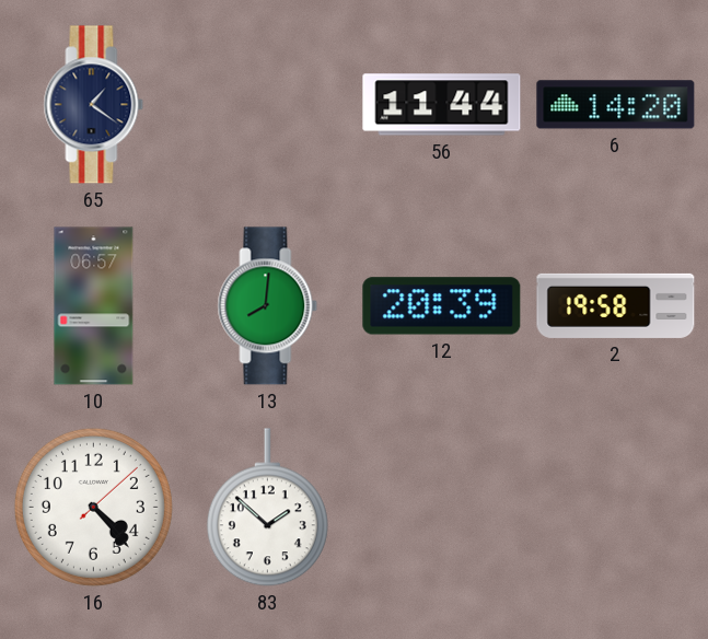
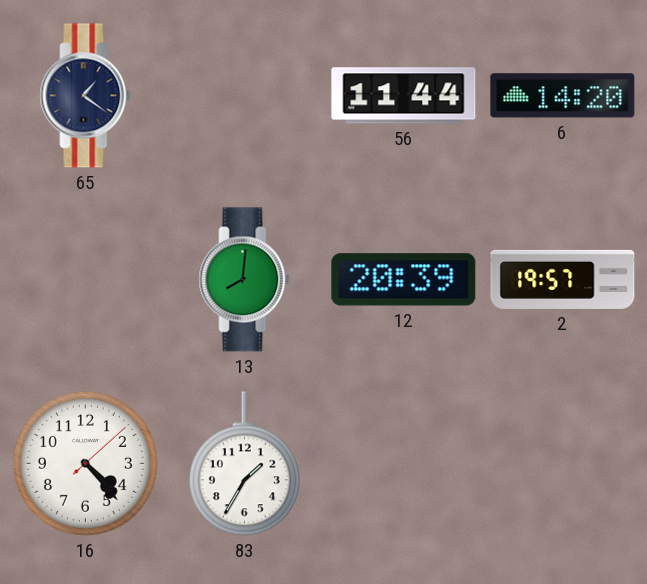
10: 06:57 -> none (94, 306)
2: 19:58 -> 19:57 (563, 279)
83: 1:52 -> 1:35 (244, 464)
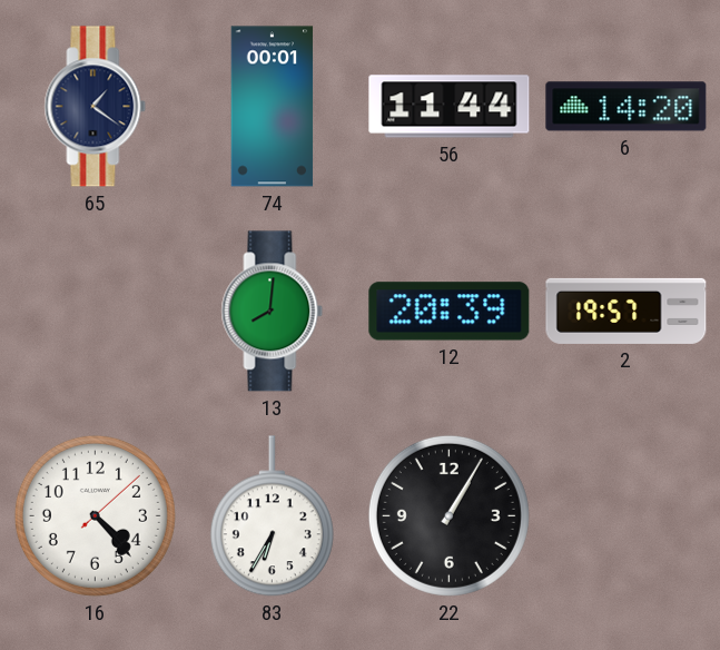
74: none -> 00:01 (273, 107)
83: 1:35 -> 6:35 (272, 516)
22: none -> 1:05 (448, 515)
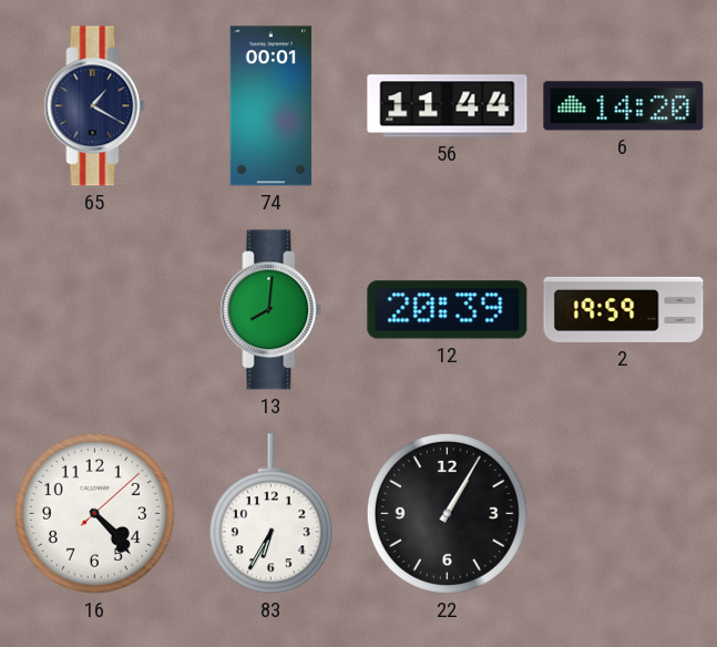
65: 1:21 -> 1:20 (95, 106)
2: 19:57 -> 19:59 (624, 309)
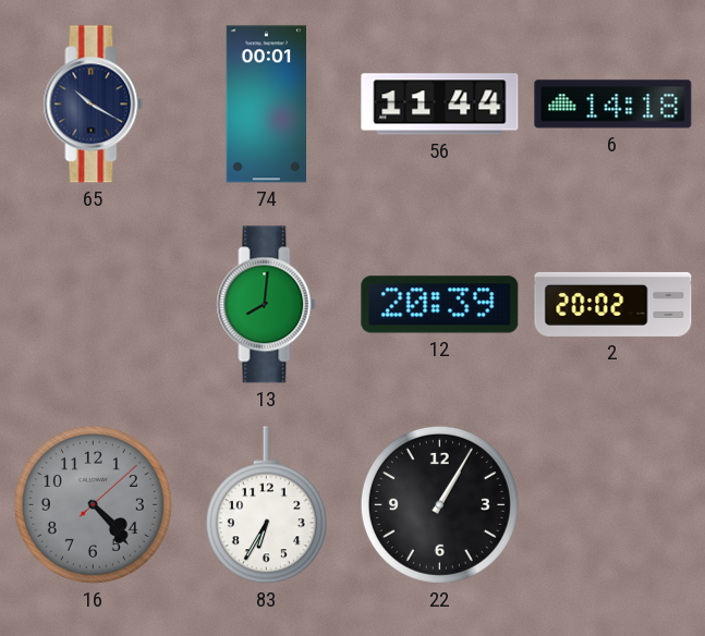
65: 1:20 -> 10:20 (94, 105)
6: 14:20 -> 14:18 (613, 105)
2: 19:59 -> 20:02 (613, 304)
16 dial: white -> grey (93, 504)
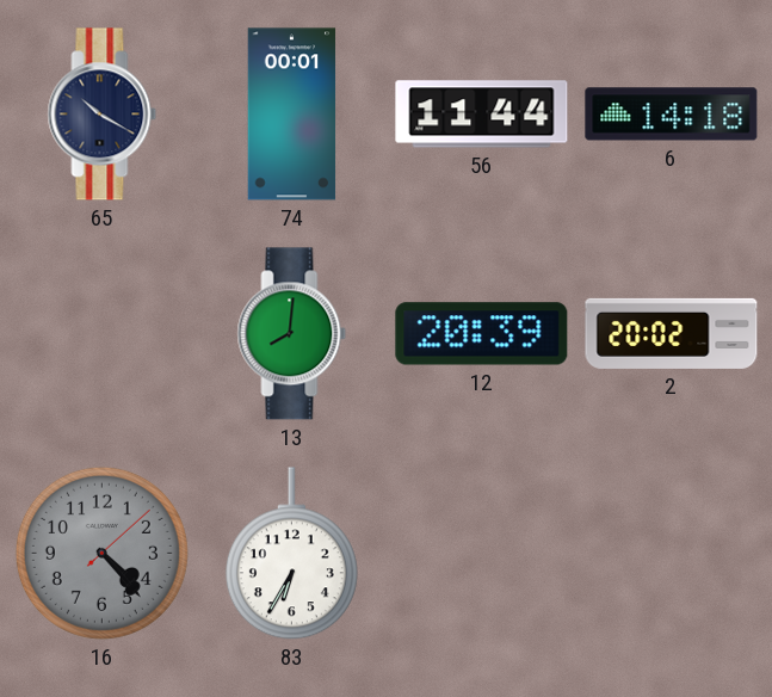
22: 1:05 -> none (439, 504)
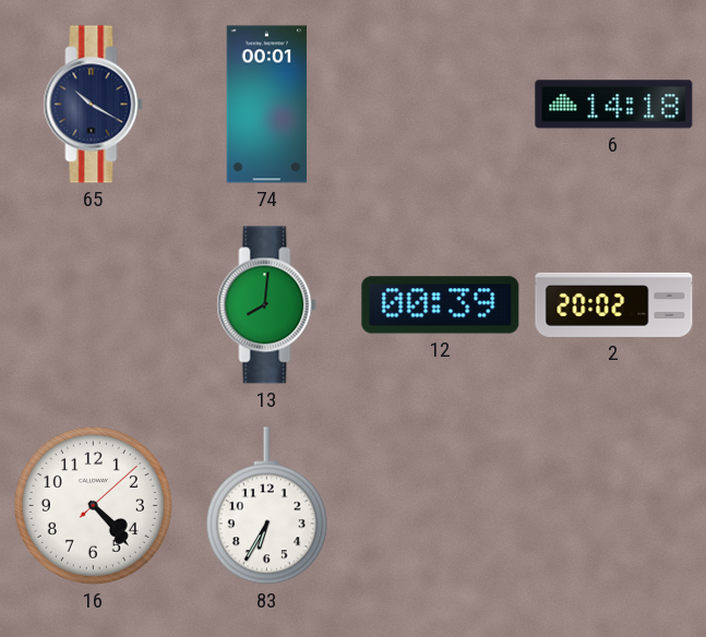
56: 11:44 -> none (482, 115)
12: 20:39 -> 00:39 (441, 305)
16 dial: grey -> white (93, 505)
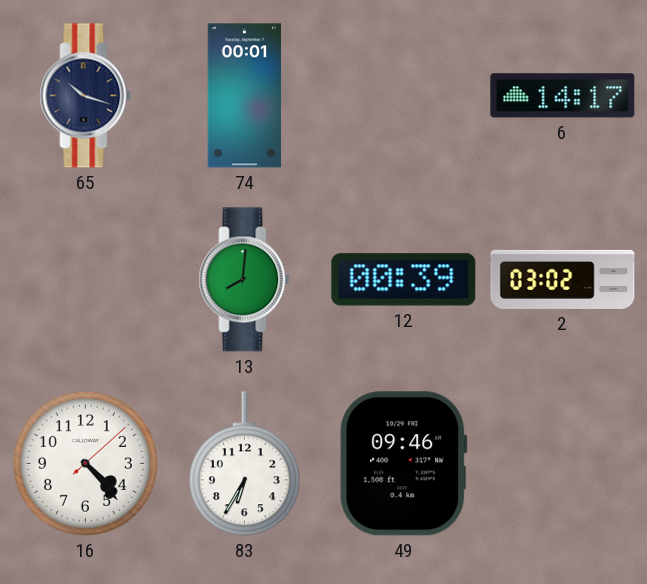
65: 10:20 -> 10:18 (86, 96)
6: 14:18 -> 14:17 (563, 96)
2: 20:02 -> 03:02 (563, 279)
49: none -> 09:46 (404, 464)
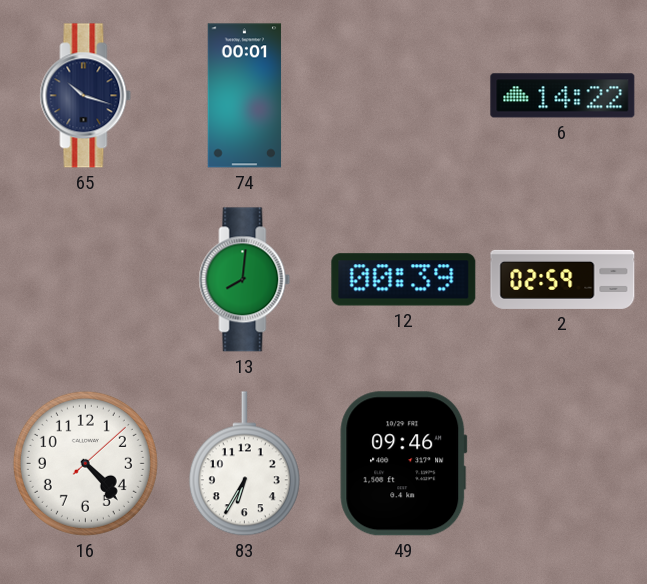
6: 14:17 -> 14:22 (563, 96)
2: 03:02 -> 02:59 (563, 279)
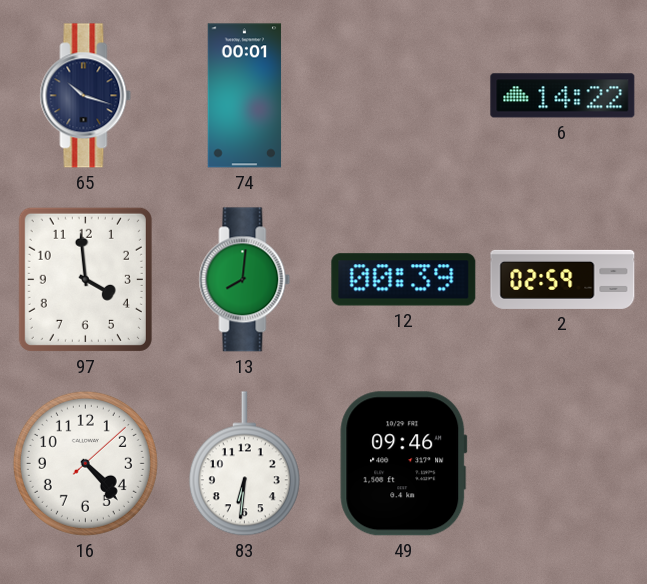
97: none -> 3:59 (85, 279)
83: 6:35 -> 6:31 (244, 464)
